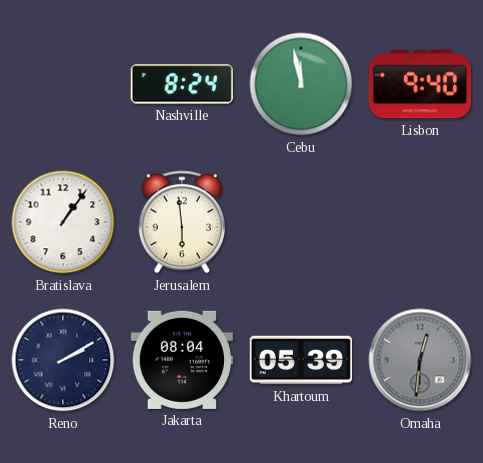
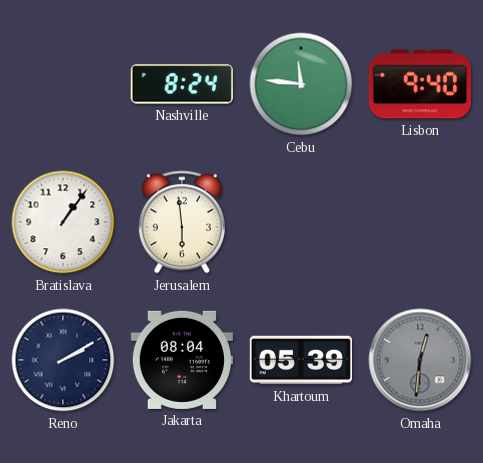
Cebu: 11:58 -> 11:46 (301, 84)
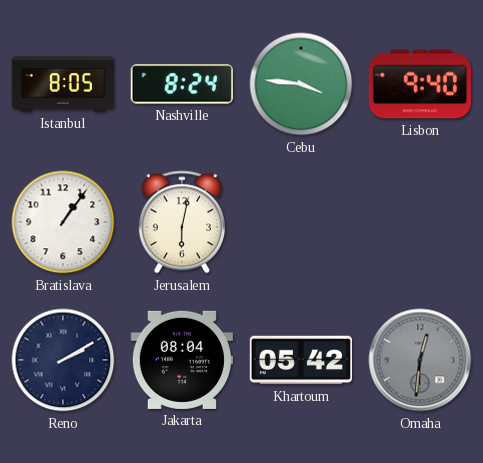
Istanbul: none -> 8:05 (62, 84)
Cebu: 11:46 -> 3:46 (301, 84)
Jerusalem: 5:59 -> 6:02 (182, 222)
Khartoum: 05:39 -> 05:42 (300, 360)
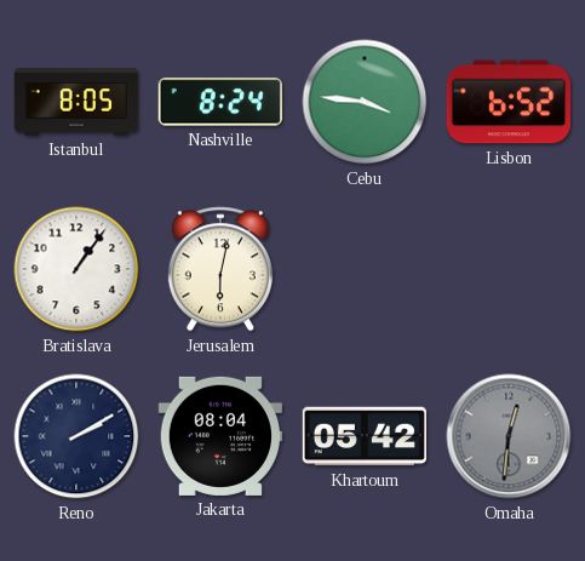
Lisbon: 9:40 -> 6:52 (507, 102)
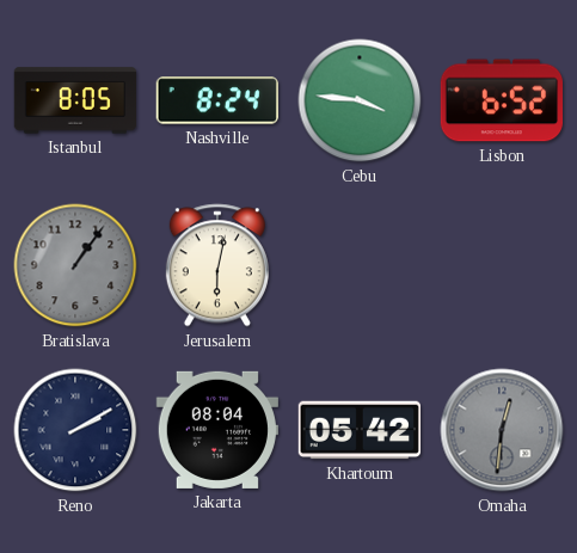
Bratislava dial: white -> grey (75, 265)
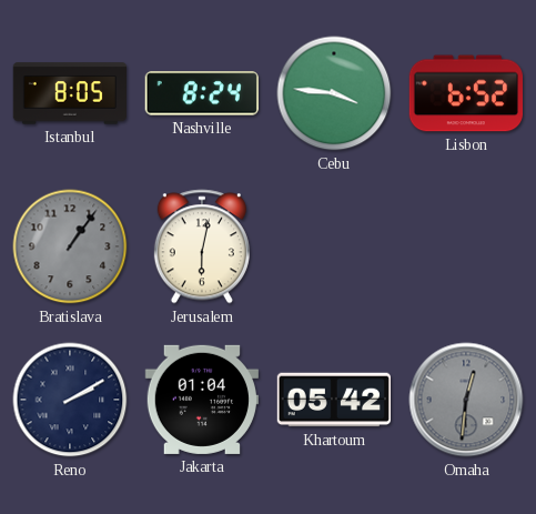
Jakarta: 08:04 -> 01:04 (202, 400)
